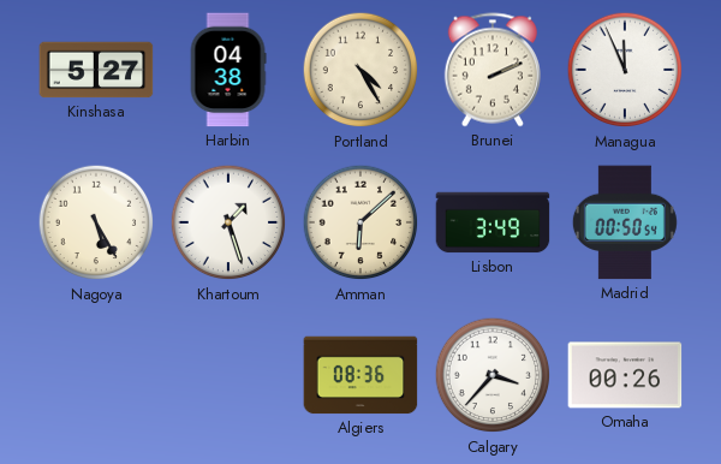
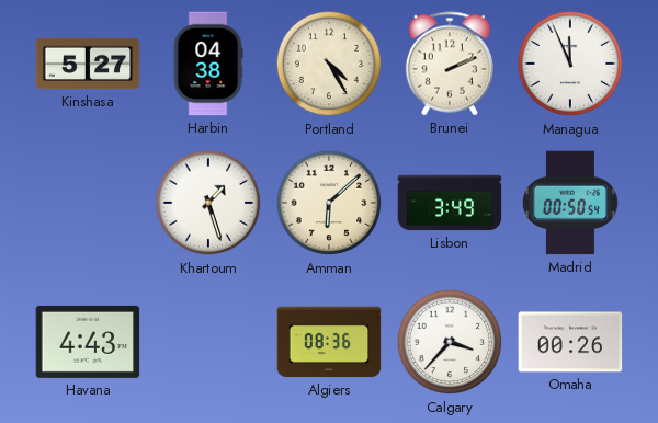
Nagoya: 5:25 -> none (96, 222)
Havana: none -> 4:43 (88, 342)
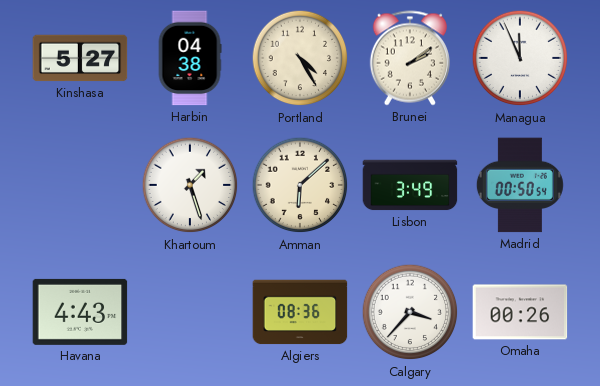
Brunei: 2:11 -> 2:09 (410, 58)
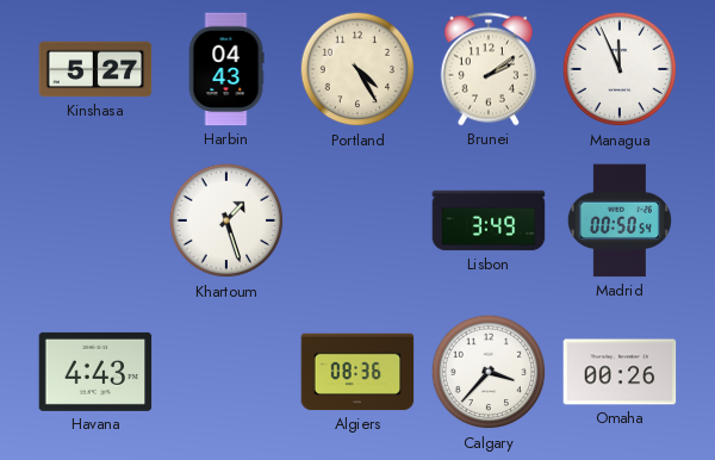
Harbin: 04:38 -> 04:43 (226, 69)
Amman: 6:08 -> none (300, 185)
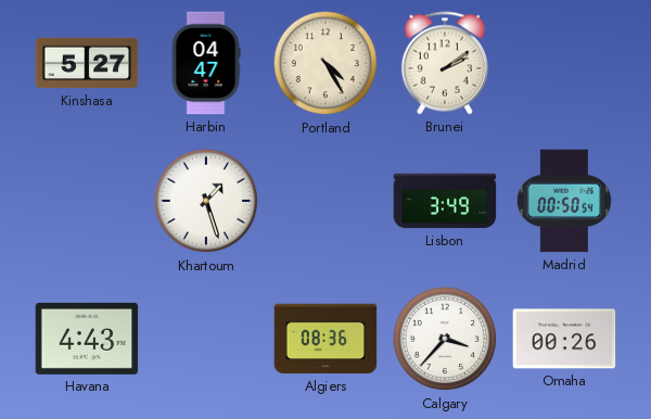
Harbin: 04:43 -> 04:47 (206, 63)
Managua: 11:56 -> none (620, 69)
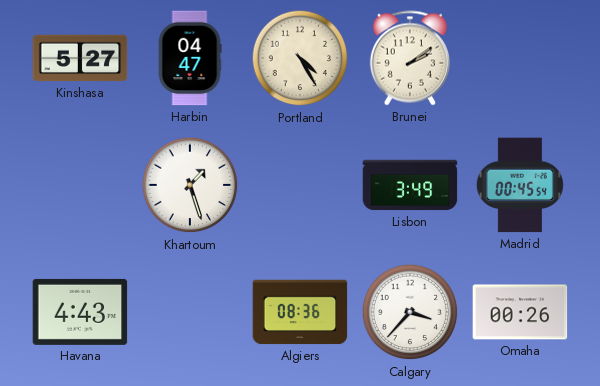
Madrid: 00:50 -> 00:45 (520, 185)
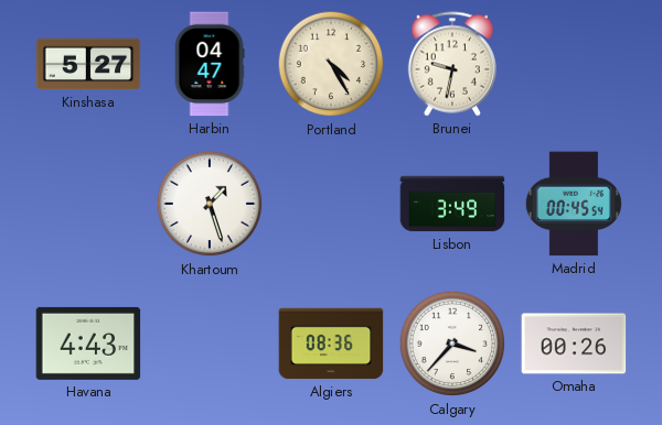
Brunei: 2:09 -> 9:32 (452, 64)
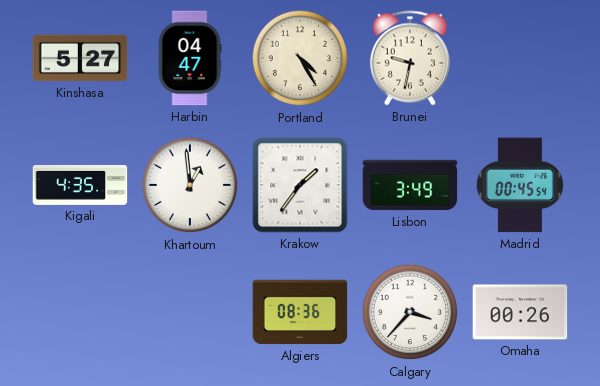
Kigali: none -> 4:35 (80, 185)
Khartoum: 1:27 -> 12:59 (190, 185)
Krakow: none -> 1:36 (300, 185)
Havana: 4:43 -> none (88, 344)
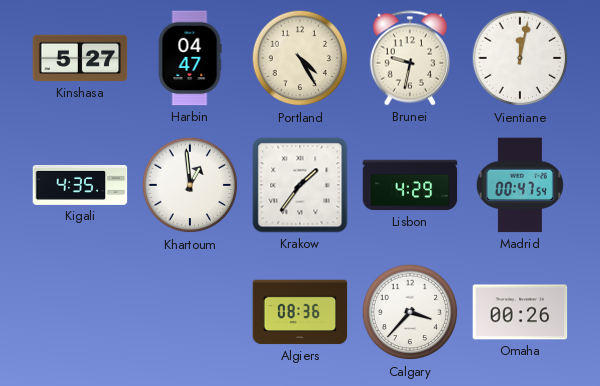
Vientiane: none -> 12:02 (520, 58)
Lisbon: 3:49 -> 4:29 (410, 185)
Madrid: 00:45 -> 00:47 (520, 185)
